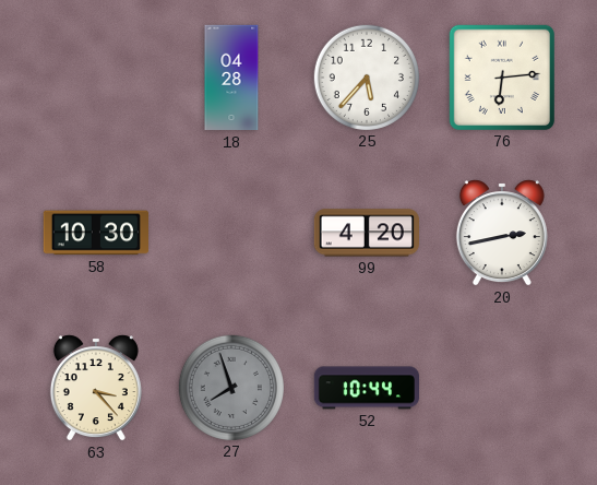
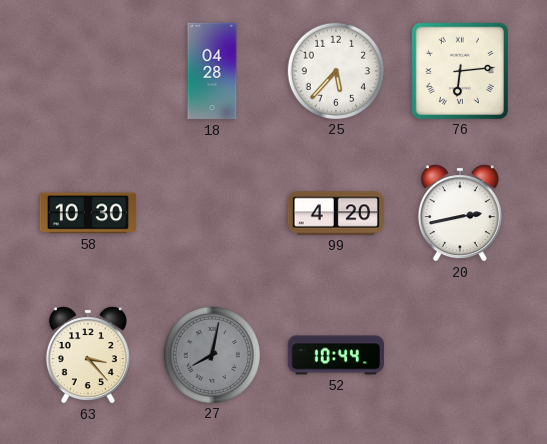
27: 7:57 -> 8:02 (211, 354)
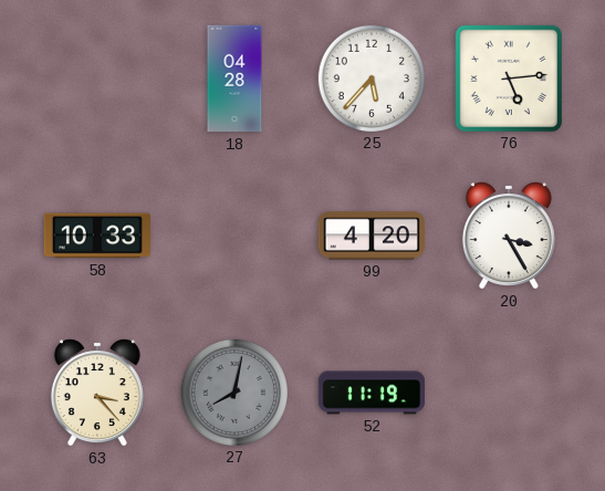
76: 6:14 -> 5:14 (509, 79)
58: 10:30 -> 10:33 (96, 236)
20: 2:43 -> 3:25 (509, 236)
52: 10:44 -> 11:19 (371, 393)
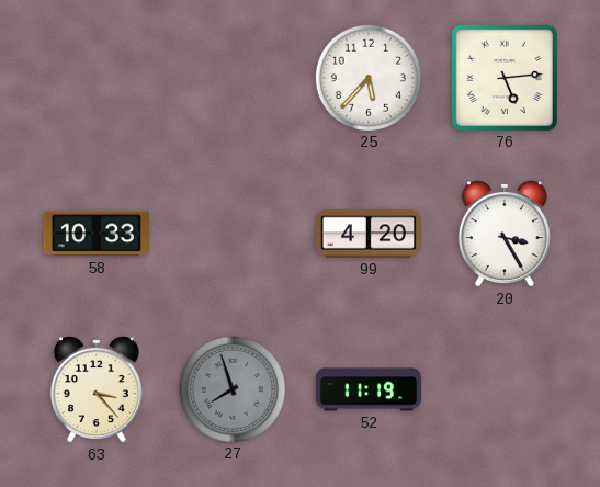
18: 04:28 -> none (234, 79)
27: 8:02 -> 7:57 (231, 388)
